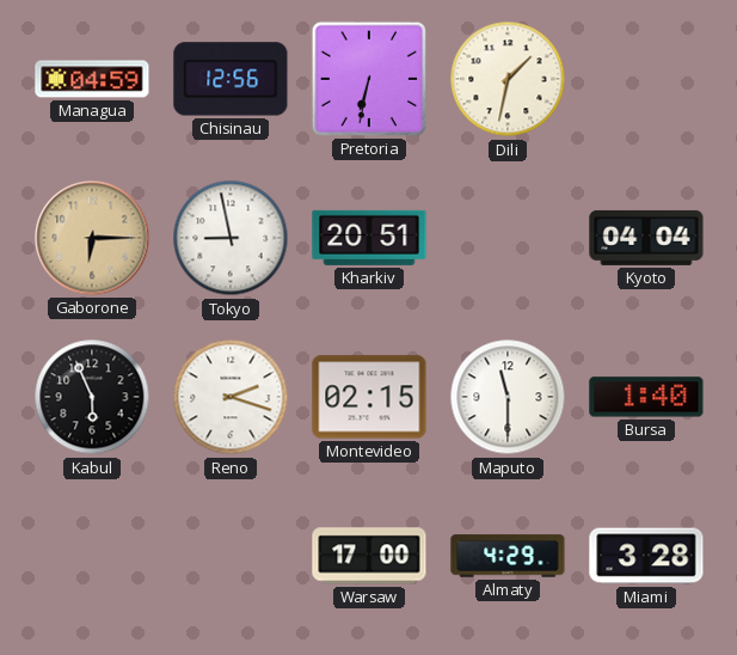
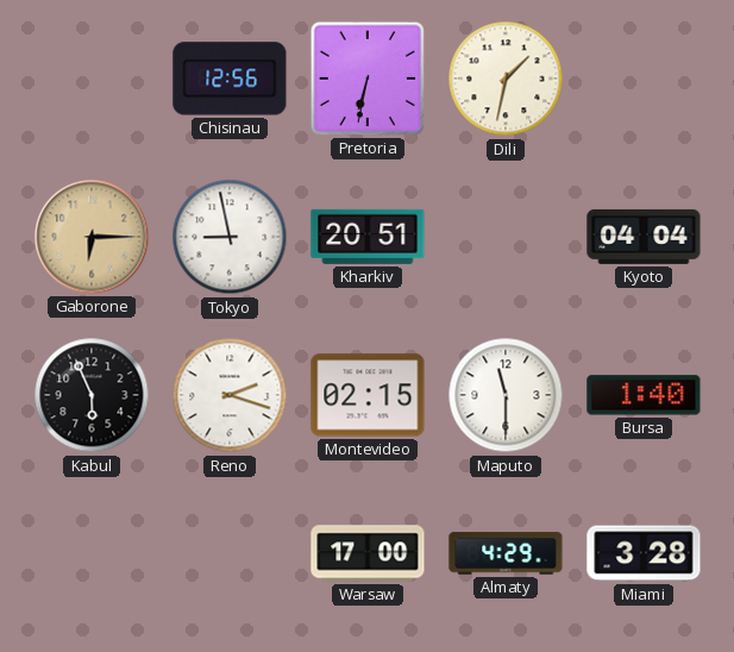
Managua: 04:59 -> none (92, 79)
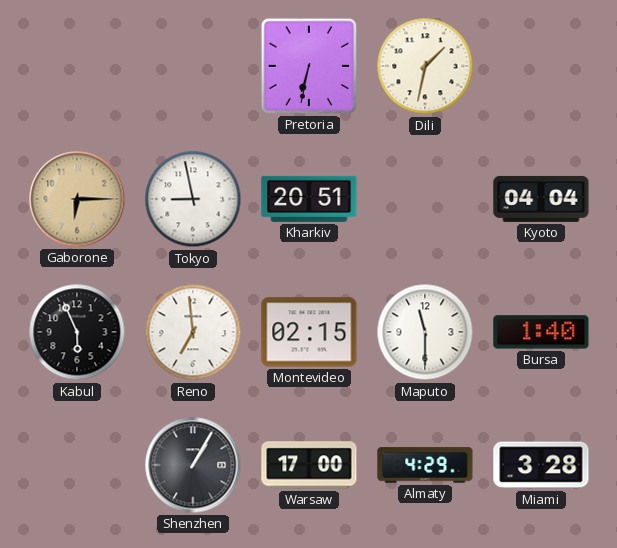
Chisinau: 12:56 -> none (230, 79)
Reno: 2:18 -> 6:59 (193, 332)
Shenzhen: none -> 1:05 (193, 465)
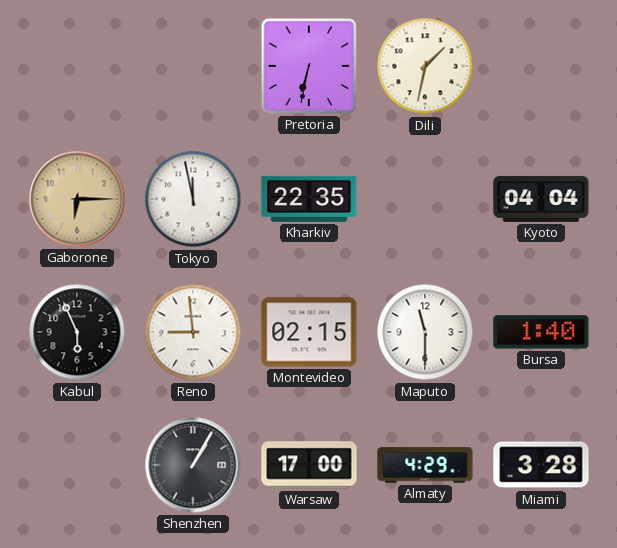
Tokyo: 8:58 -> 11:58 (193, 199)
Kharkiv: 20:51 -> 22:35 (309, 199)
Reno: 6:59 -> 8:59 (193, 332)
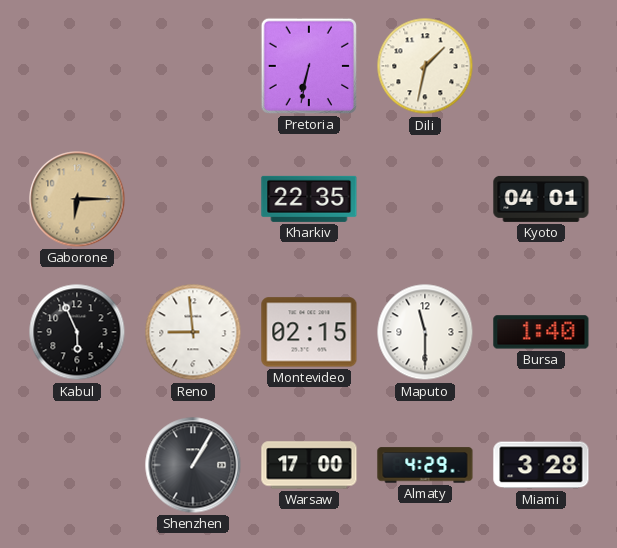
Tokyo: 11:58 -> none (193, 199)
Kyoto: 04:04 -> 04:01 (541, 199)
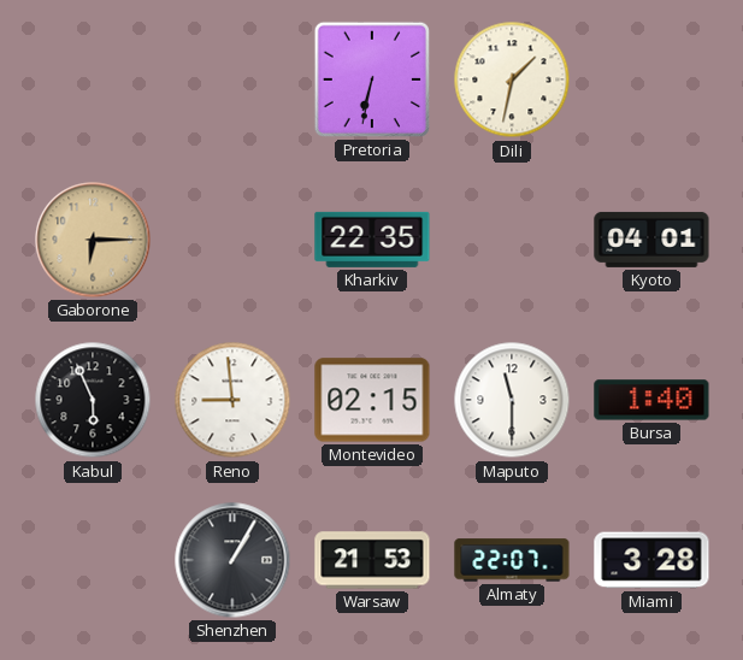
Warsaw: 17:00 -> 21:53 (372, 560)
Almaty: 4:29 -> 22:07 (512, 560)
